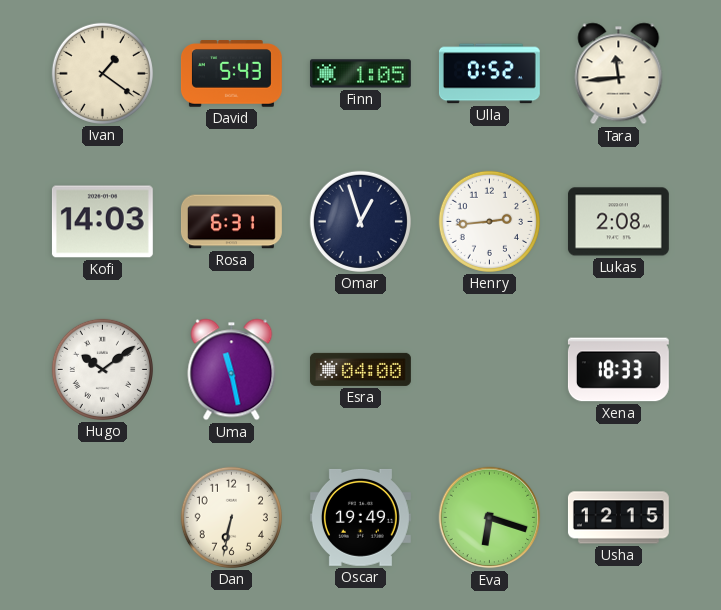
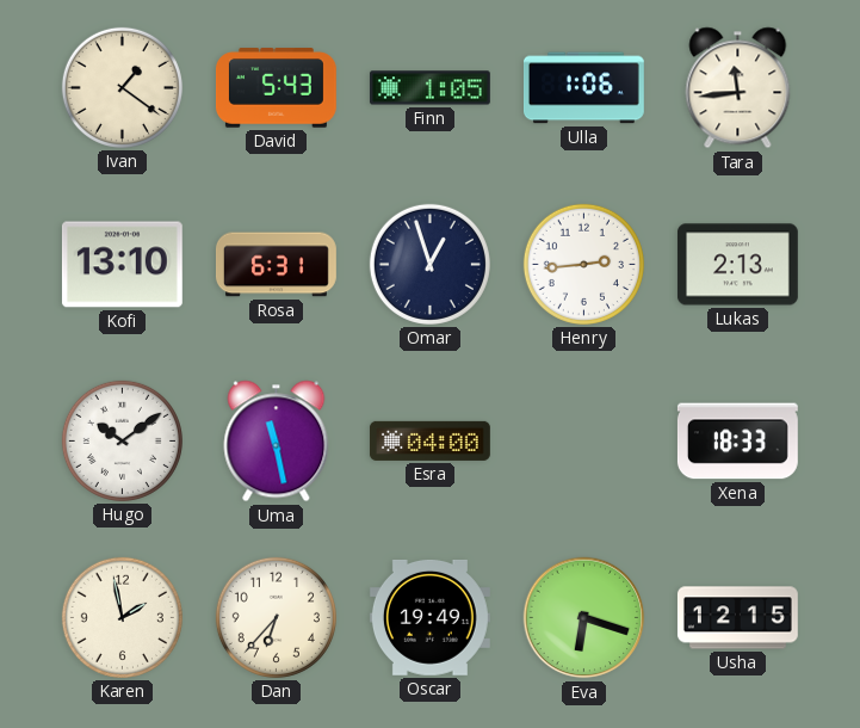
Ulla: 0:52 -> 1:06 (583, 88)
Kofi: 14:03 -> 13:10 (122, 265)
Lukas: 2:08 -> 2:13 (737, 265)
Karen: none -> 1:58 (122, 617)
Dan: 6:32 -> 6:37 (276, 617)
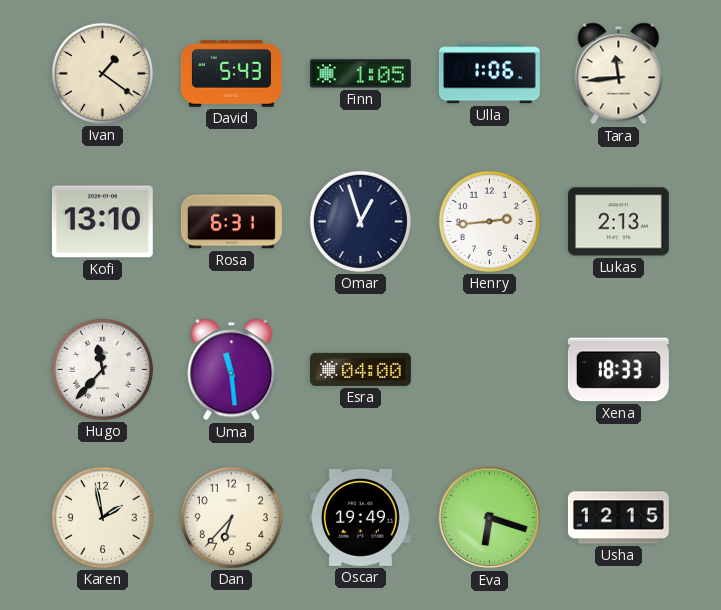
Hugo: 10:09 -> 11:37 (102, 369)
Uma: 11:28 -> 11:29 (232, 370)
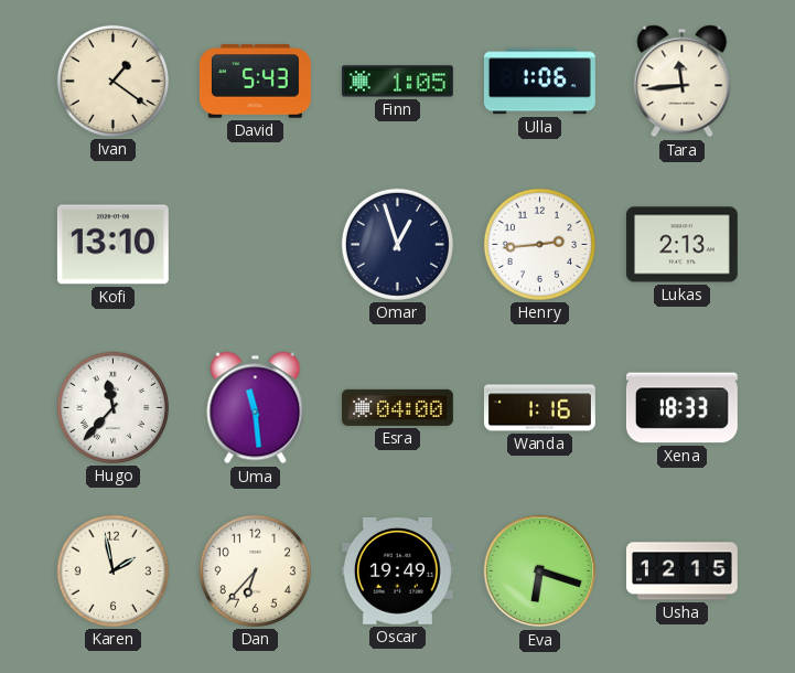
Rosa: 6:31 -> none (231, 222)
Wanda: none -> 1:16 (539, 408)
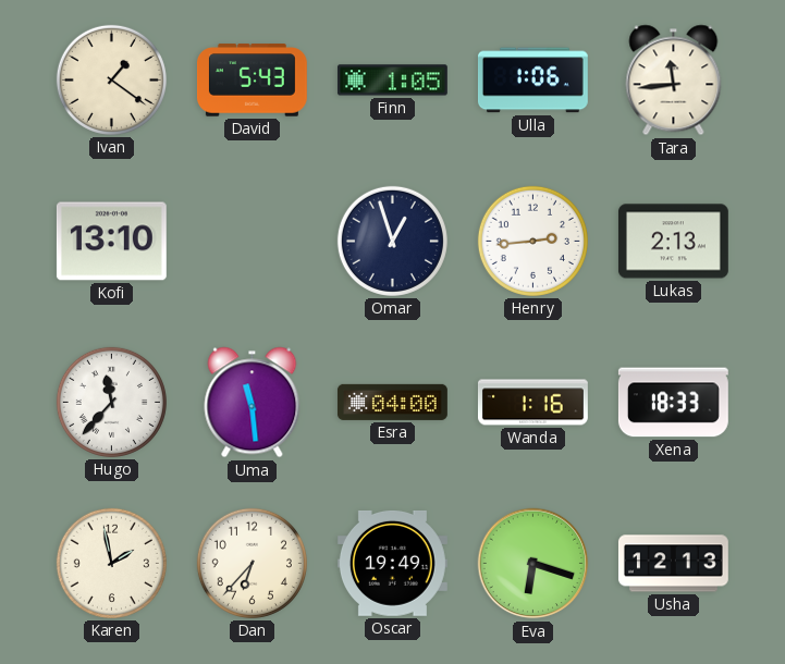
Usha: 12:15 -> 12:13 (673, 564)
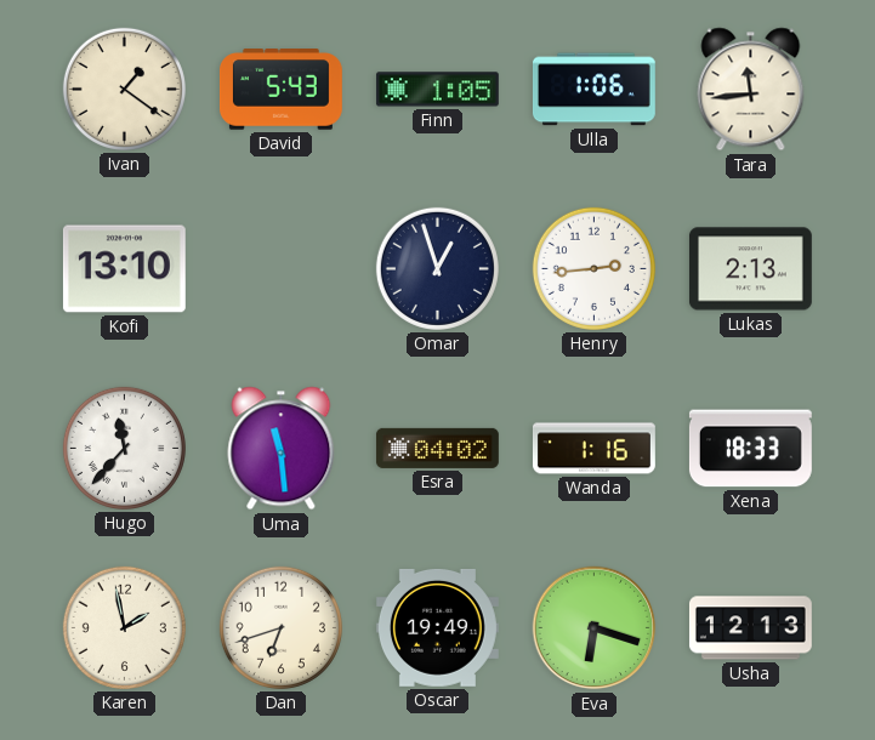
Esra: 04:00 -> 04:02 (437, 448)
Dan: 6:37 -> 6:42 (280, 627)
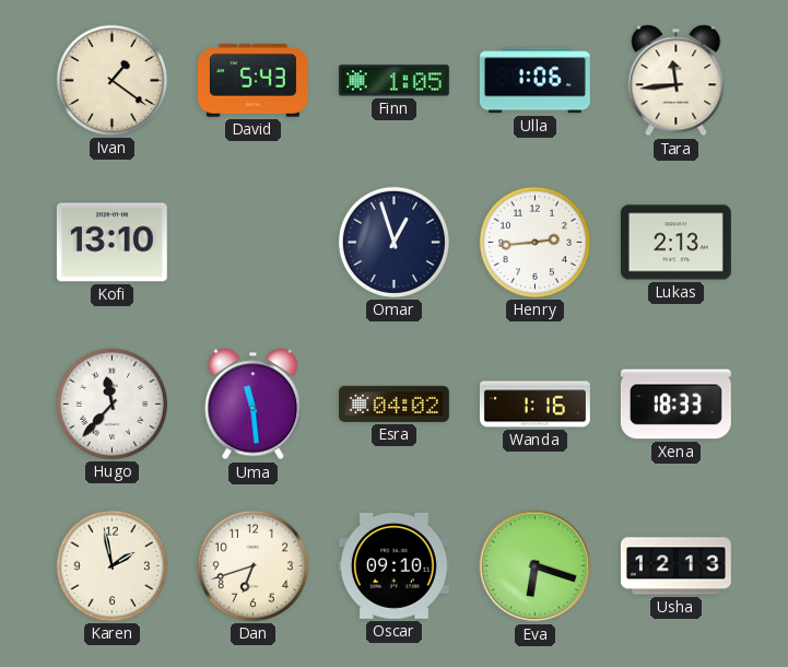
Oscar: 19:49 -> 09:10 (393, 565)
